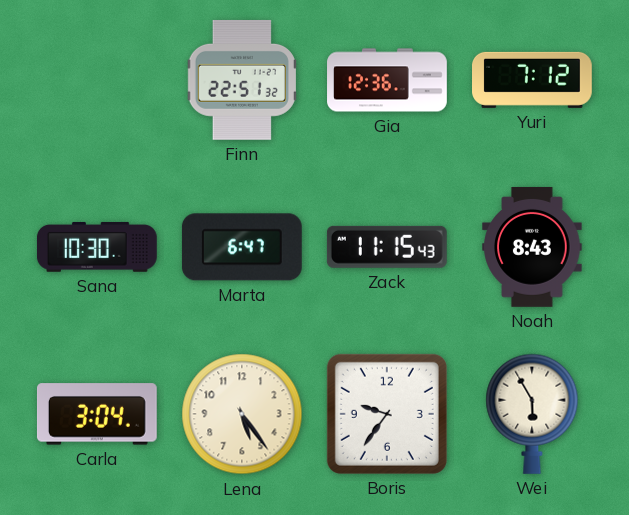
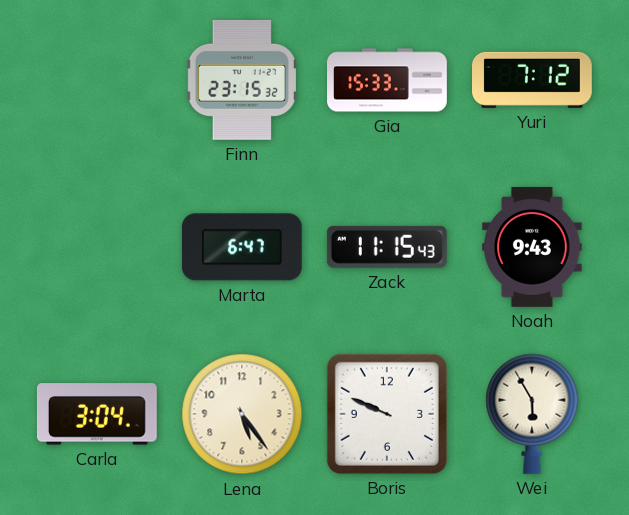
Finn: 22:51 -> 23:15 (242, 80)
Gia: 12:36 -> 15:33 (387, 80)
Sana: 10:30 -> none (97, 247)
Noah: 8:43 -> 9:43 (532, 247)
Boris: 9:36 -> 9:49 (387, 414)
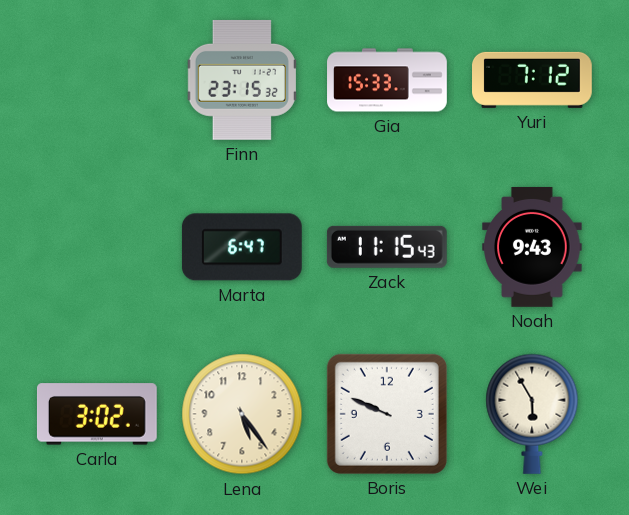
Carla: 3:04 -> 3:02 (97, 414)
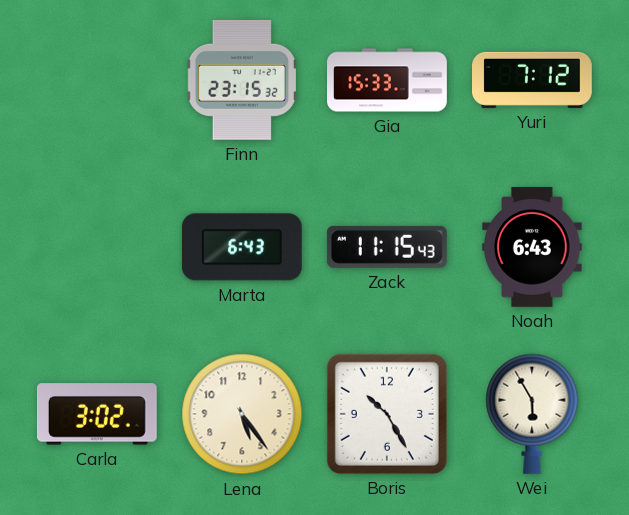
Marta: 6:47 -> 6:43 (242, 247)
Noah: 9:43 -> 6:43 (532, 247)
Boris: 9:49 -> 10:25 (387, 414)
